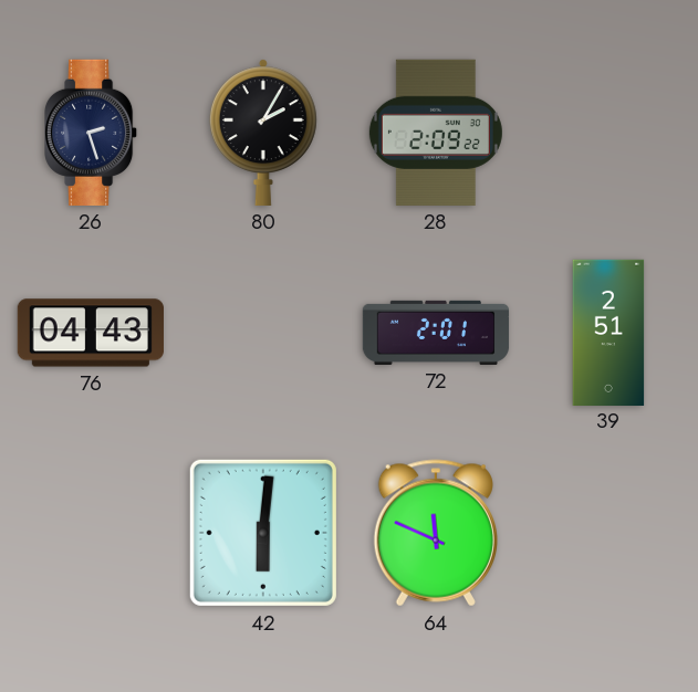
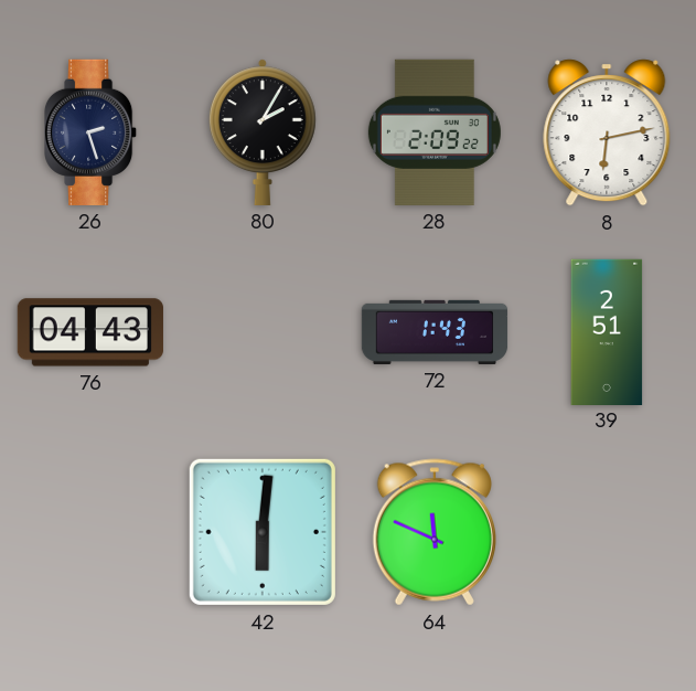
8: none -> 6:13 (607, 132)
72: 2:01 -> 1:43 (435, 332)
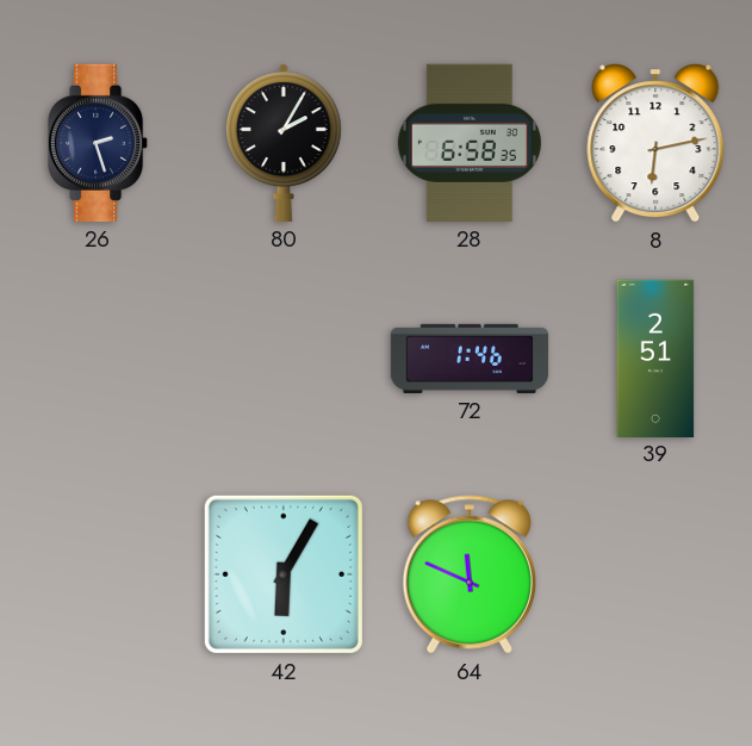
28: 2:09 -> 6:58 (470, 143)
76: 04:43 -> none (90, 332)
72: 1:43 -> 1:46 (470, 359)
42: 6:01 -> 6:05 (284, 574)
